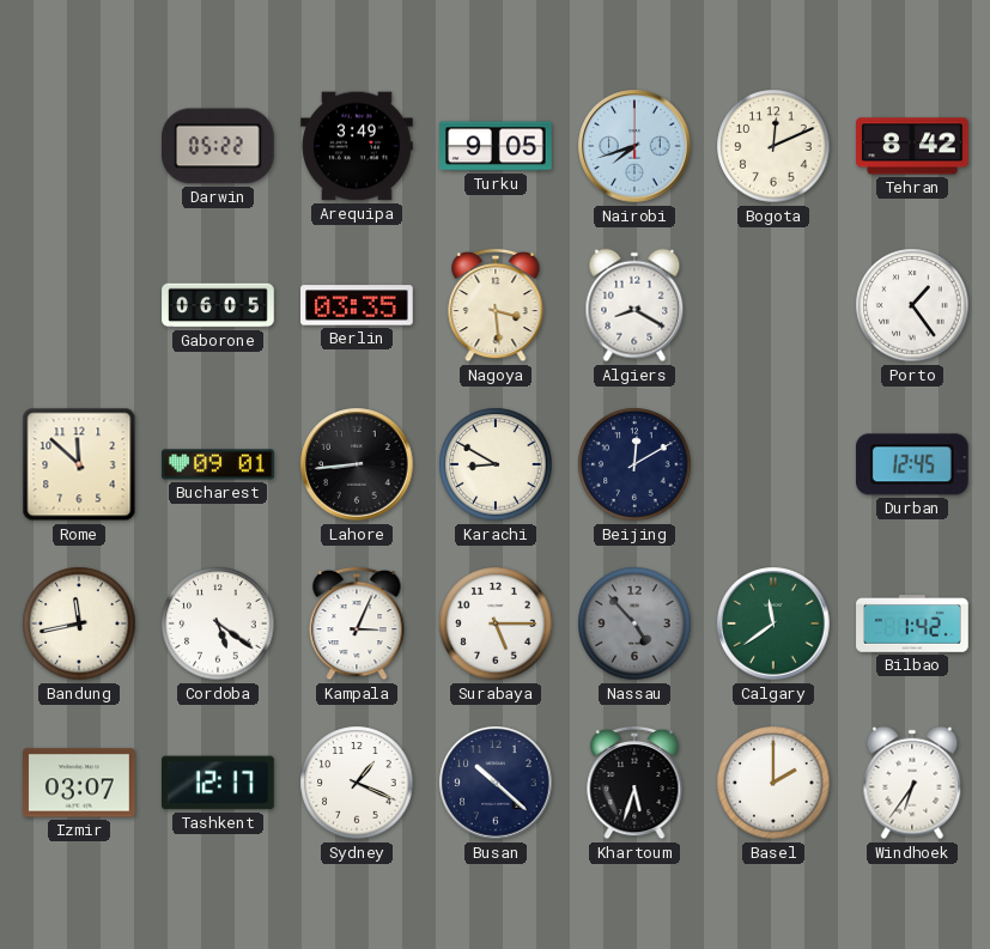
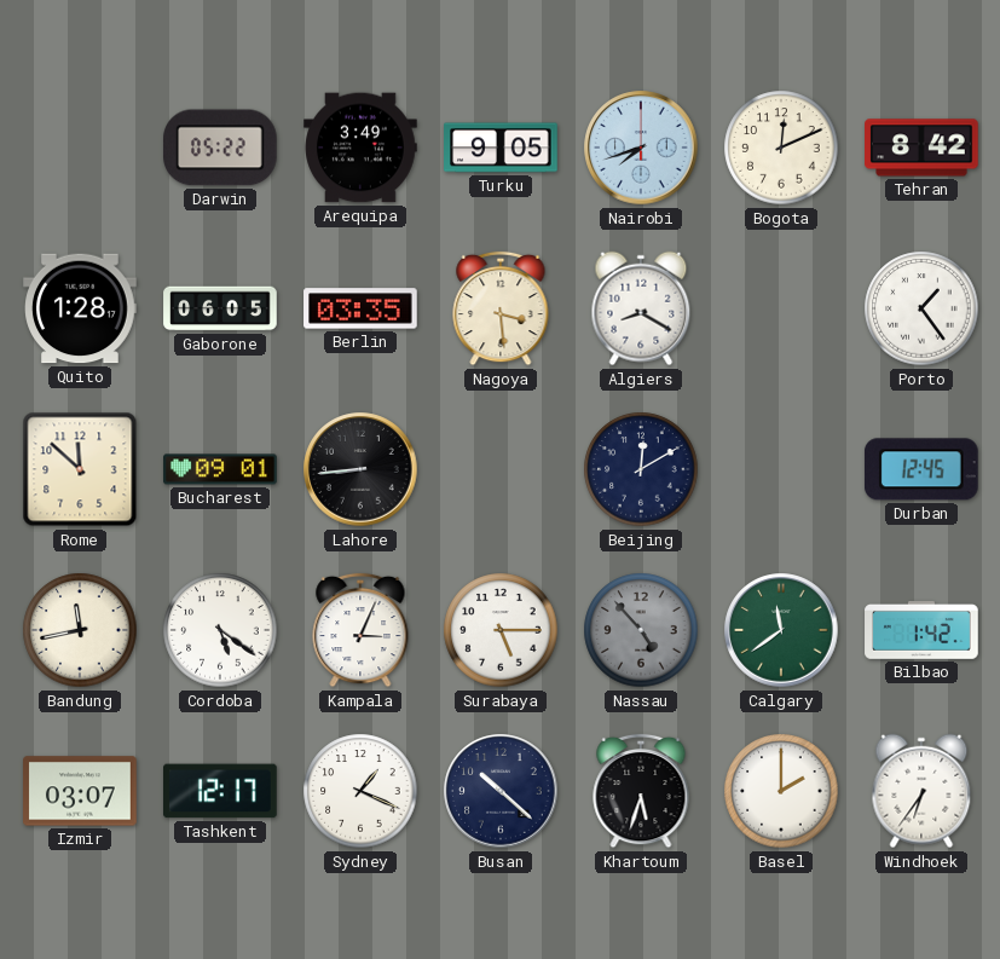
Quito: none -> 1:28 (80, 308)
Karachi: 8:50 -> none (496, 464)
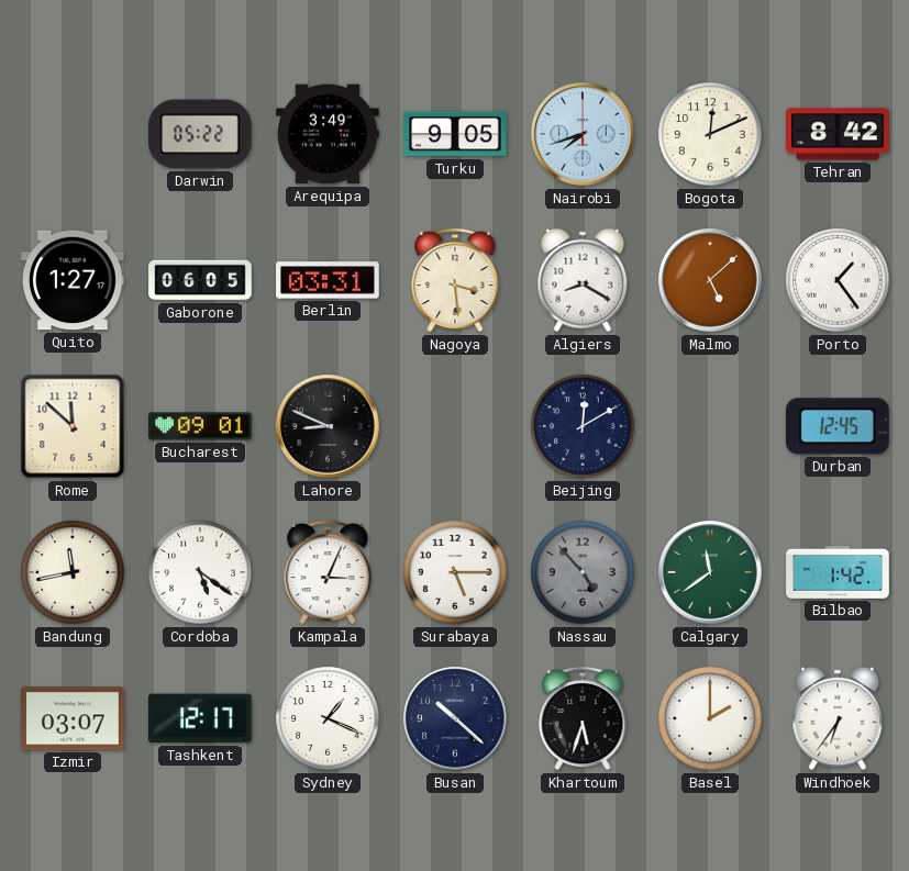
Quito: 1:28 -> 1:27 (73, 280)
Berlin: 03:35 -> 03:31 (328, 280)
Malmo: none -> 5:08 (710, 280)
Lahore: 8:44 -> 8:49 (328, 426)
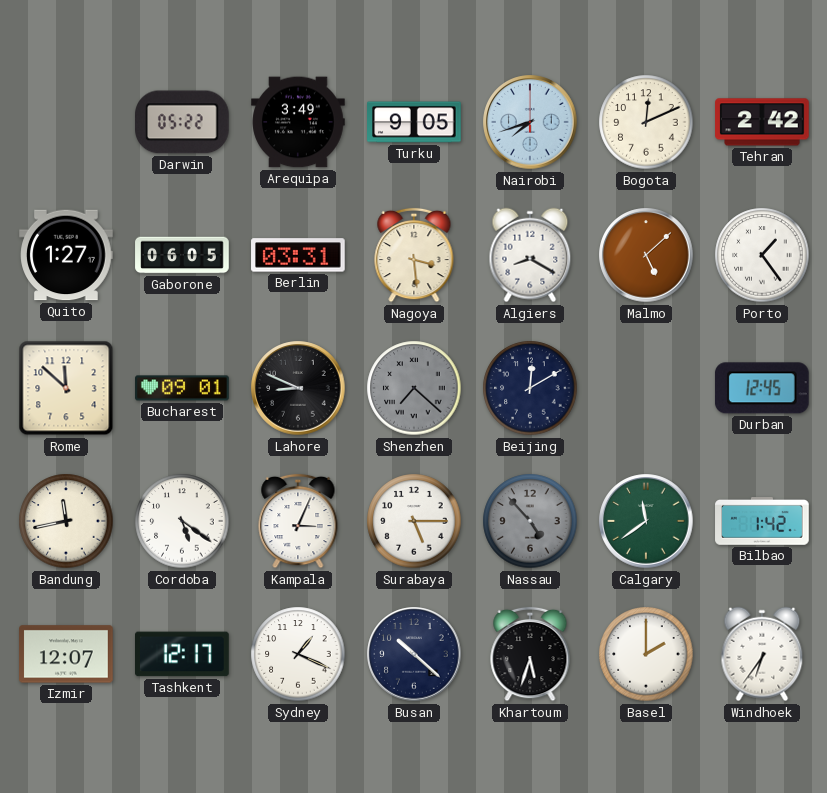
Tehran: 8:42 -> 2:42 (762, 122)
Shenzhen: none -> 7:22 (414, 388)
Izmir: 03:07 -> 12:07 (66, 654)
